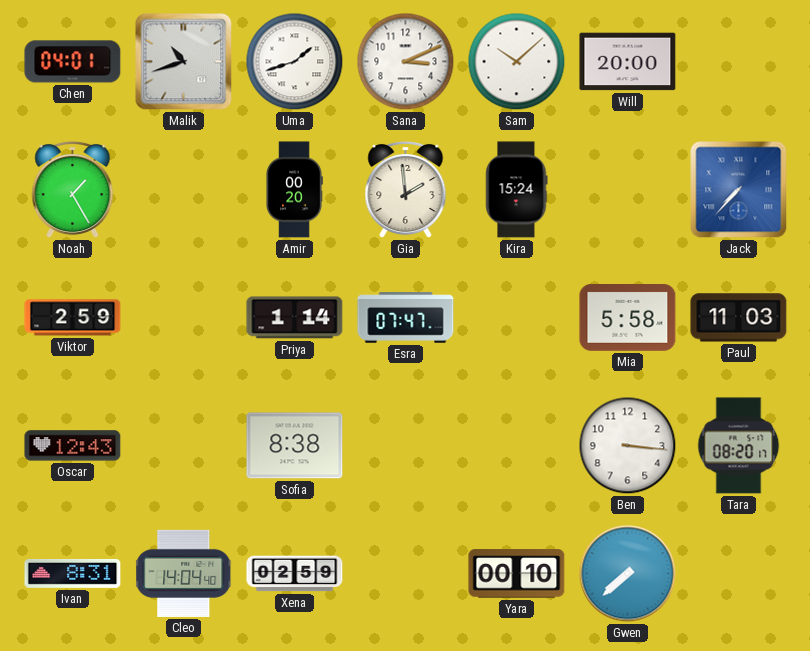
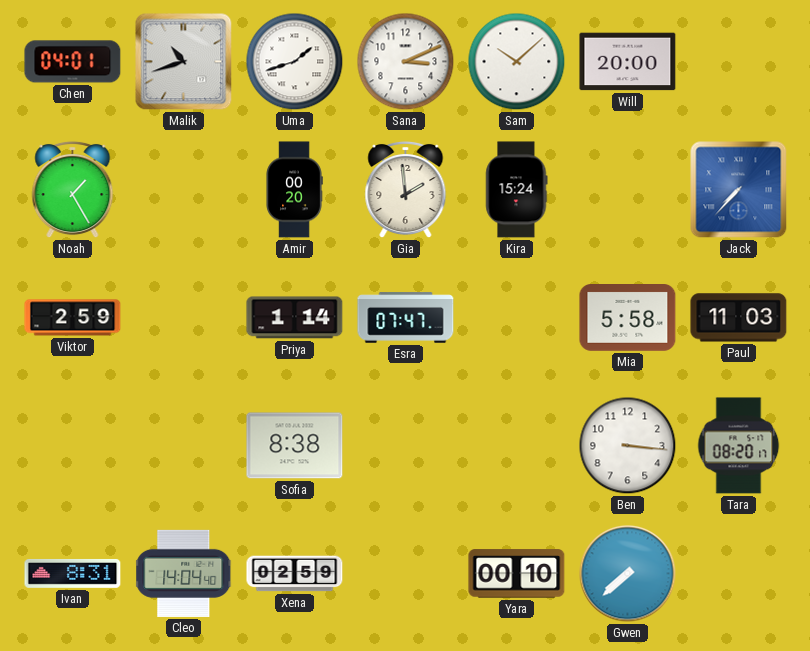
Oscar: 12:43 -> none (73, 446)
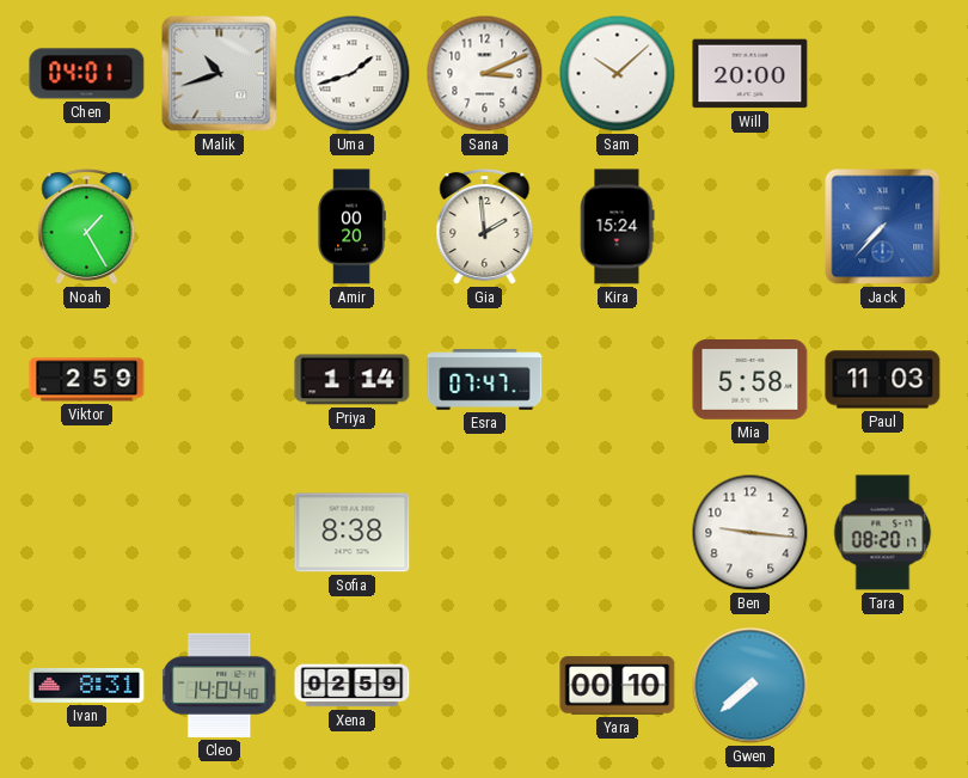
Ben: 3:16 -> 9:16 (750, 533)
